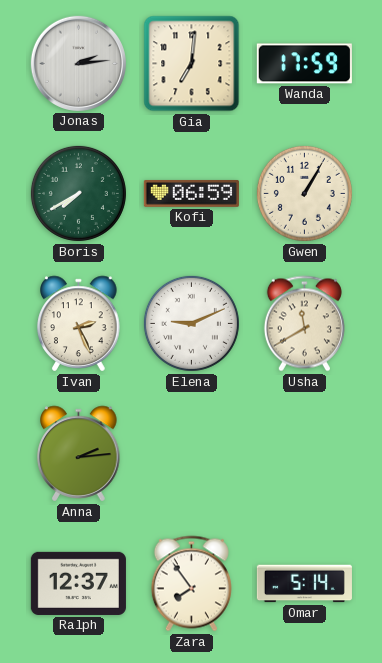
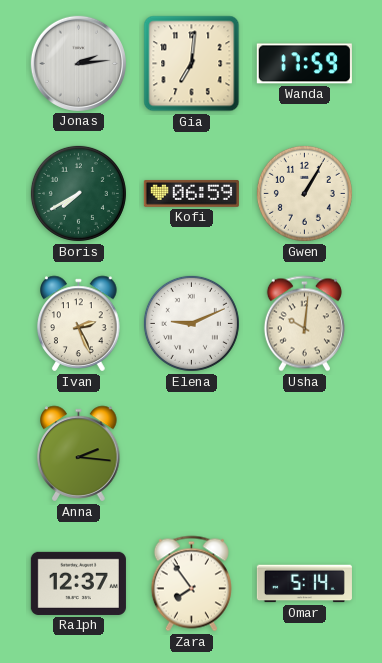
Usha: 11:40 -> 10:01 (304, 324)
Anna: 2:14 -> 2:16 (79, 454)
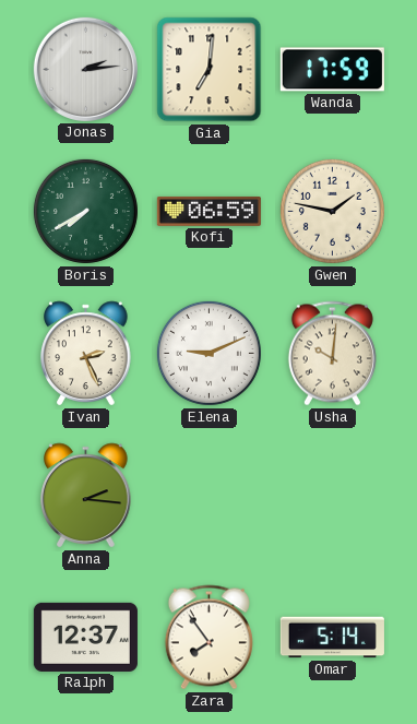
Gwen: 1:05 -> 1:47 (332, 211)
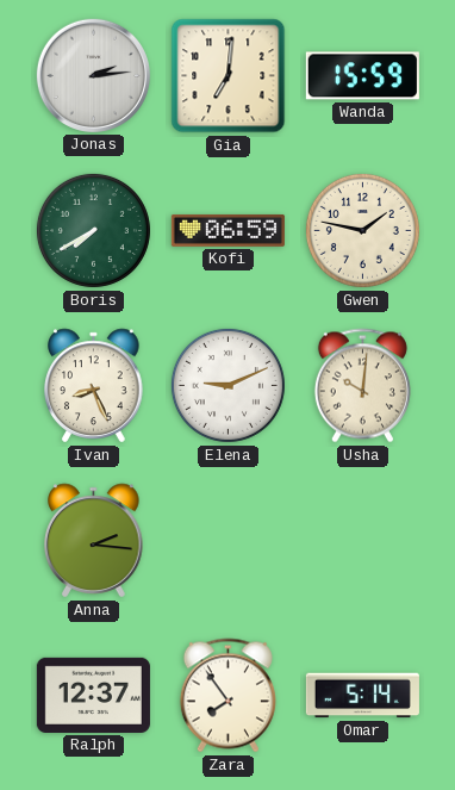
Wanda: 17:59 -> 15:59 (362, 76)
Ivan: 2:26 -> 8:26 (94, 386)
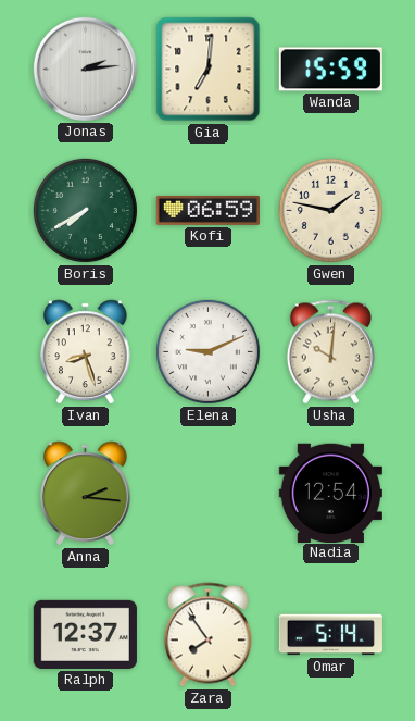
Ivan: 8:26 -> 8:27 (86, 352)
Nadia: none -> 12:54 (330, 493)
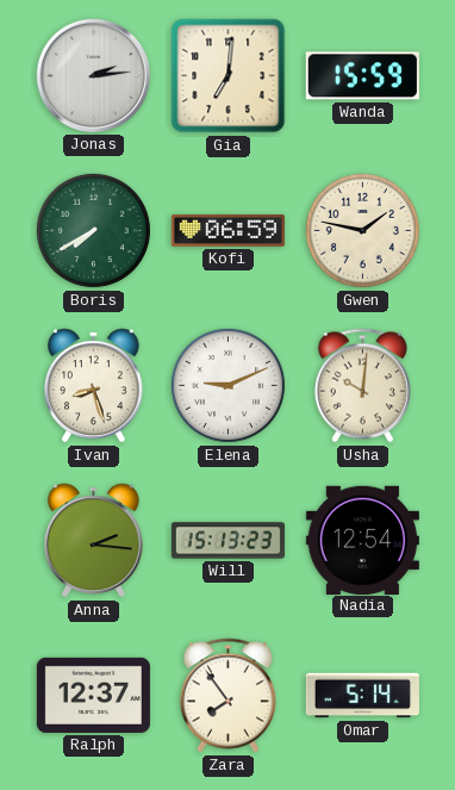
Will: none -> 15:13 (227, 541)
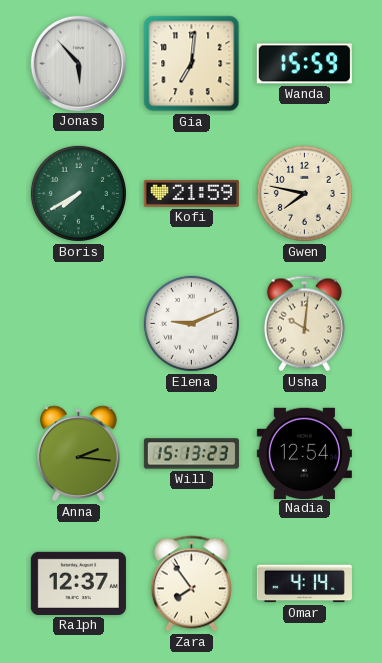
Jonas: 2:14 -> 5:53 (78, 63)
Kofi: 06:59 -> 21:59 (191, 193)
Gwen: 1:47 -> 7:47 (304, 193)
Ivan: 8:27 -> none (94, 386)
Omar: 5:14 -> 4:14 (304, 584)
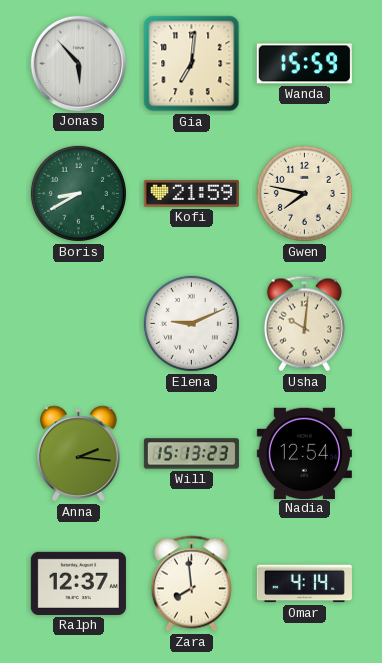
Boris: 7:40 -> 8:40 (78, 193)
Zara: 7:54 -> 7:59 (191, 584)
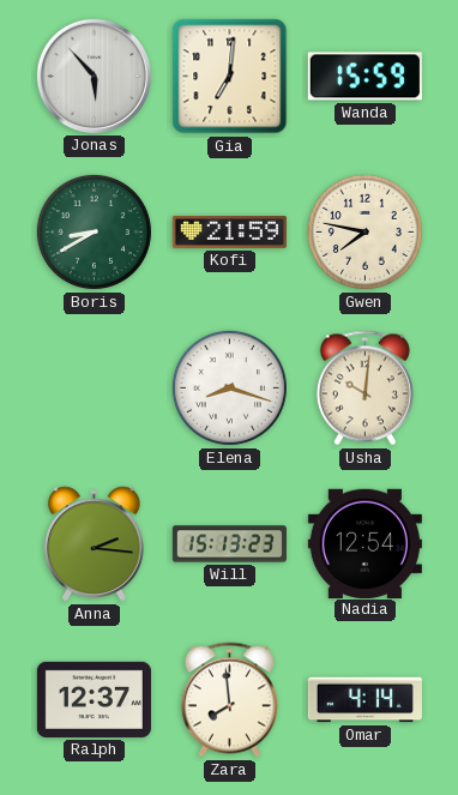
Elena: 9:11 -> 8:18 (229, 387)
